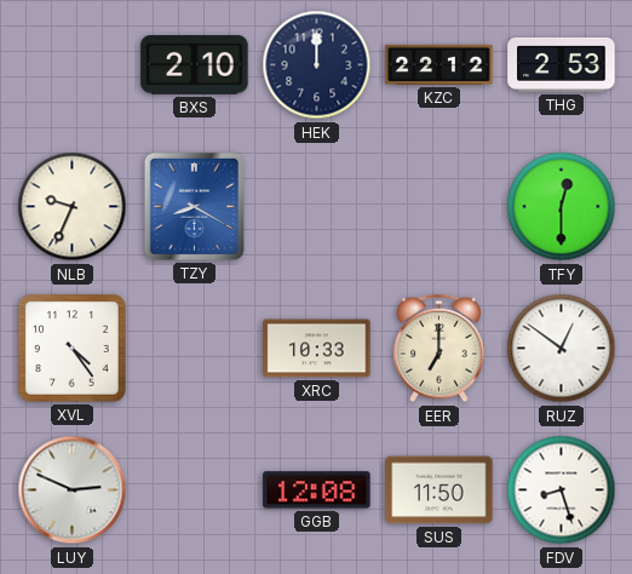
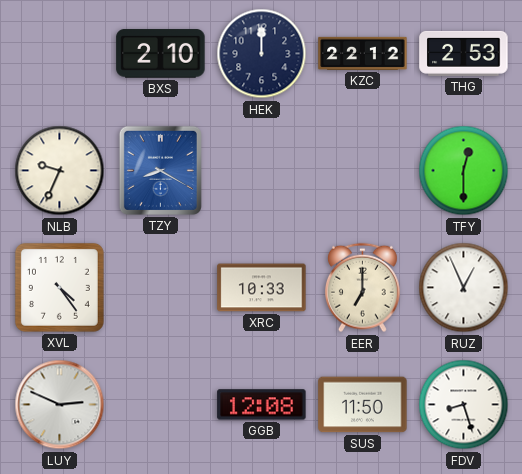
RUZ: 12:51 -> 12:56 (464, 288)
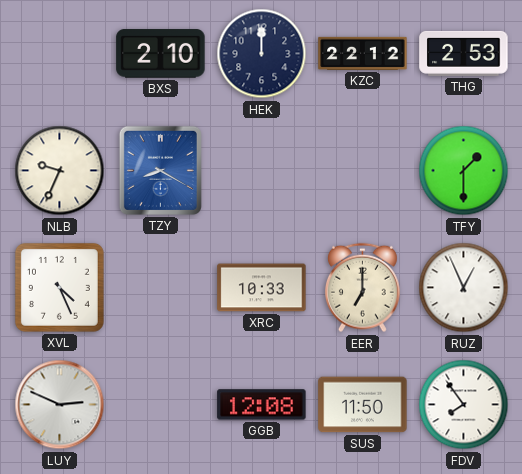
TFY: 12:30 -> 1:30 (464, 171)
XVL: 4:24 -> 4:26 (59, 287)
FDV: 8:27 -> 7:54 (464, 405)
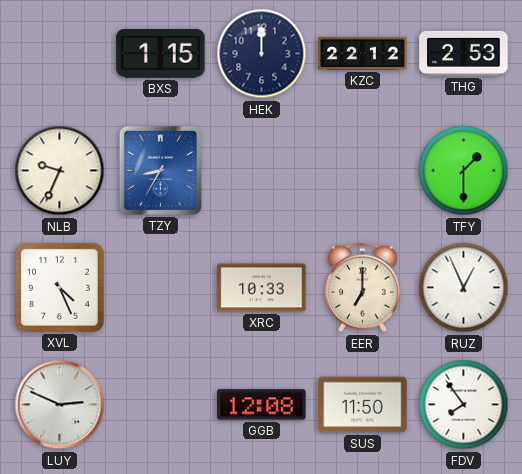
BXS: 2:10 -> 1:15 (161, 54)
TZY: 8:20 -> 8:35 (160, 170)
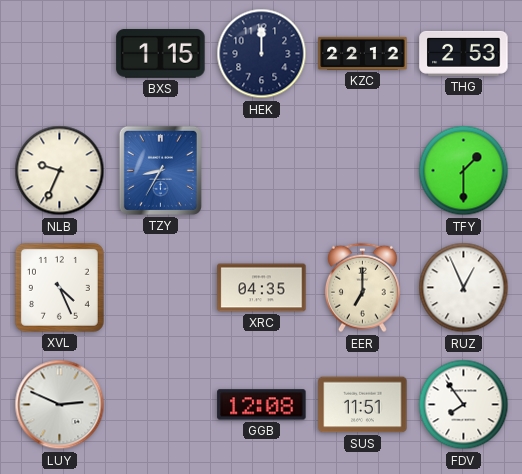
XRC: 10:33 -> 04:35 (262, 288)
SUS: 11:50 -> 11:51 (363, 405)
